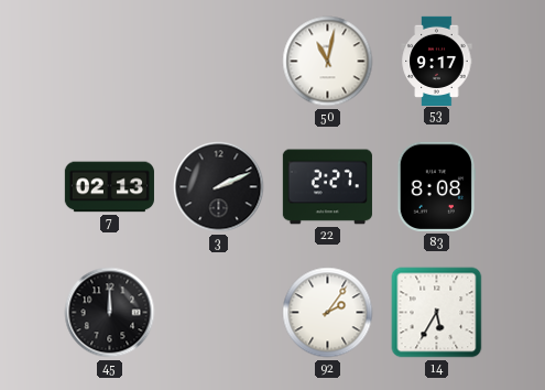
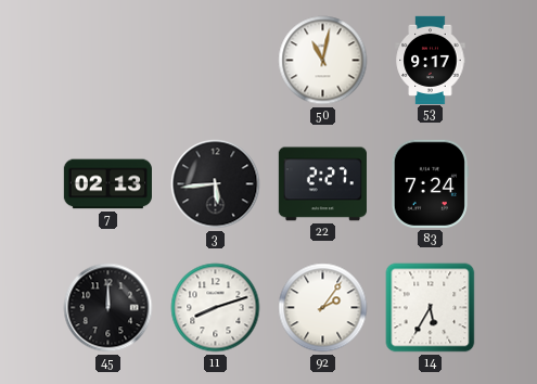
3: 2:11 -> 5:44 (216, 184)
83: 8:08 -> 7:24 (430, 183)
11: none -> 8:12 (216, 308)
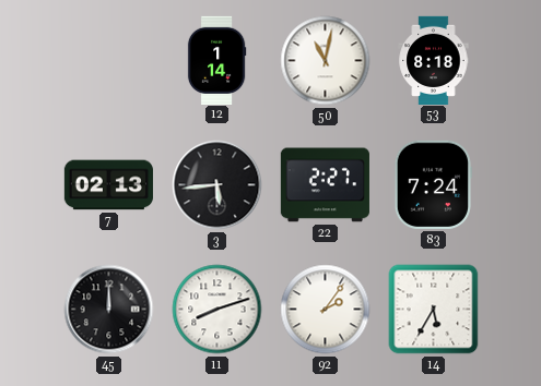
12: none -> 1:14 (216, 60)
53: 9:17 -> 8:18 (434, 60)
